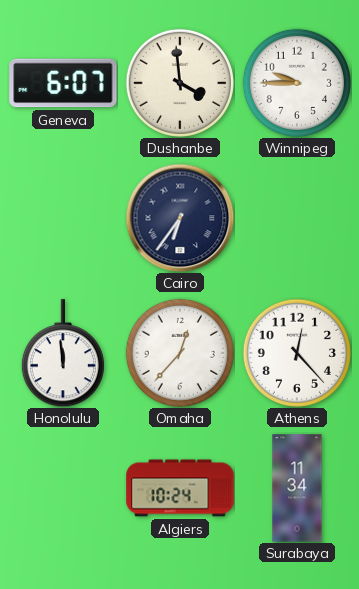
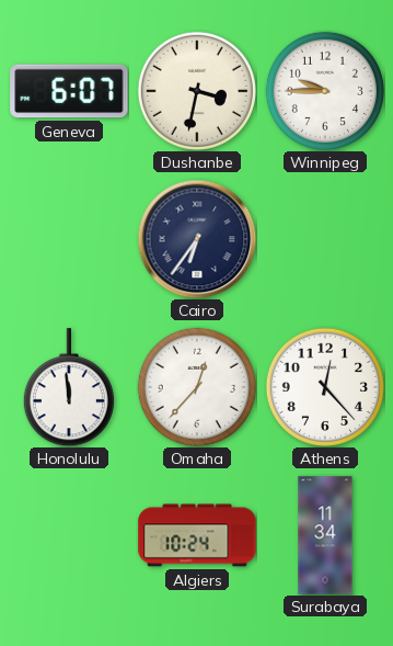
Dushanbe: 3:59 -> 3:32 (197, 91)
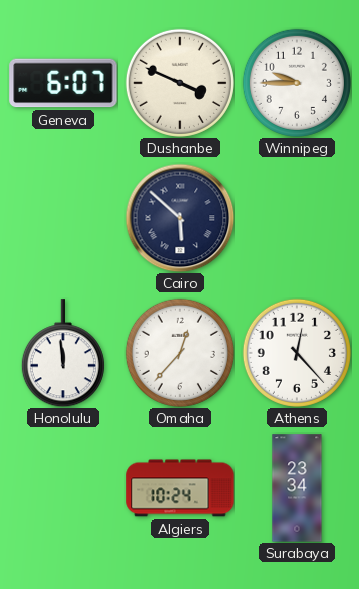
Dushanbe: 3:32 -> 3:49 (180, 83)
Cairo: 6:36 -> 5:52 (180, 218)
Surabaya: 11:34 -> 23:34 (297, 488)
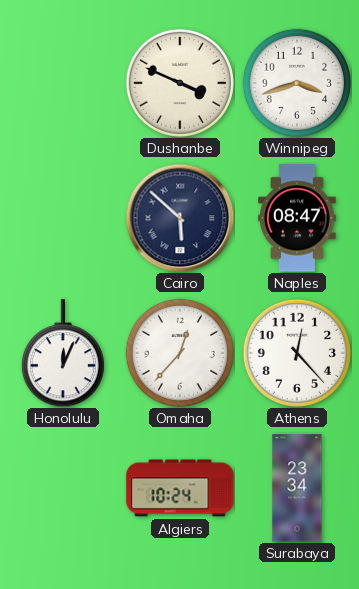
Geneva: 6:07 -> none (63, 83)
Winnipeg: 9:45 -> 3:42 (297, 83)
Naples: none -> 08:47 (297, 218)
Honolulu: 11:59 -> 12:04 (63, 353)
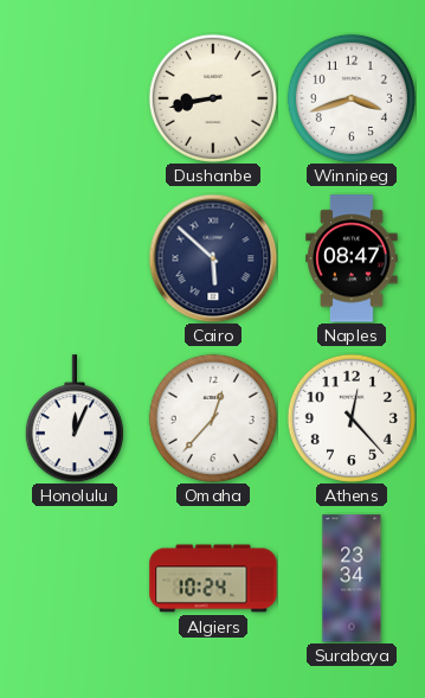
Dushanbe: 3:49 -> 8:43 (213, 98)
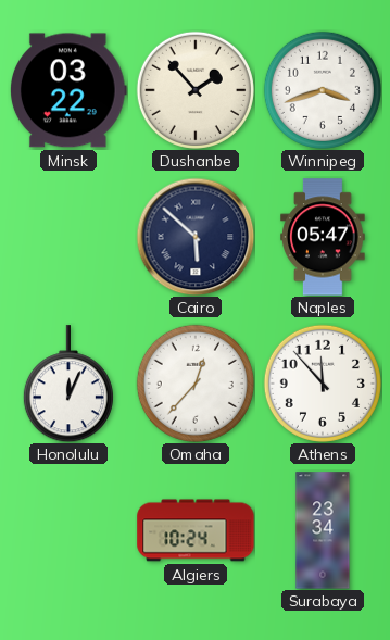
Minsk: none -> 03:22 (68, 90)
Dushanbe: 8:43 -> 1:53 (196, 90)
Naples: 08:47 -> 05:47 (323, 237)
Athens: 12:23 -> 11:53 (323, 384)
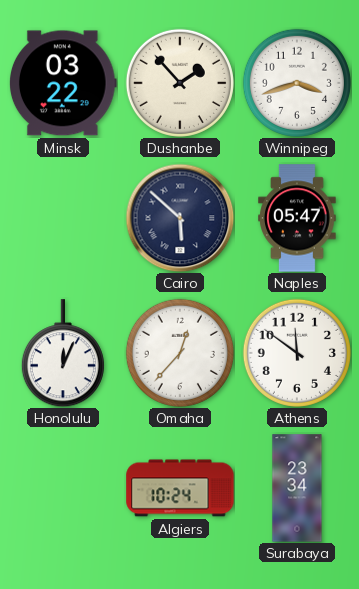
Athens: 11:53 -> 11:51 (297, 353)
